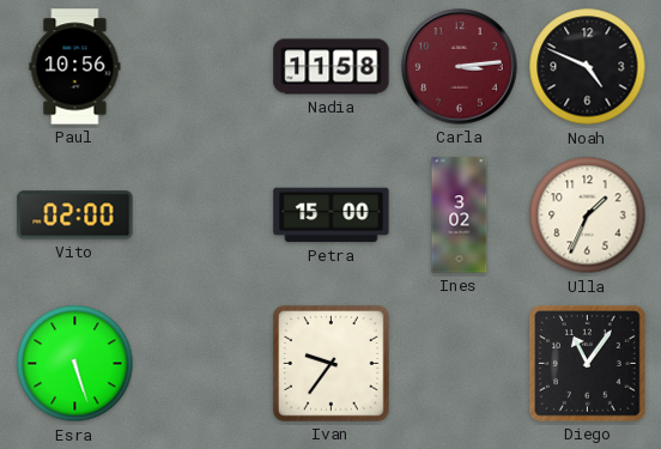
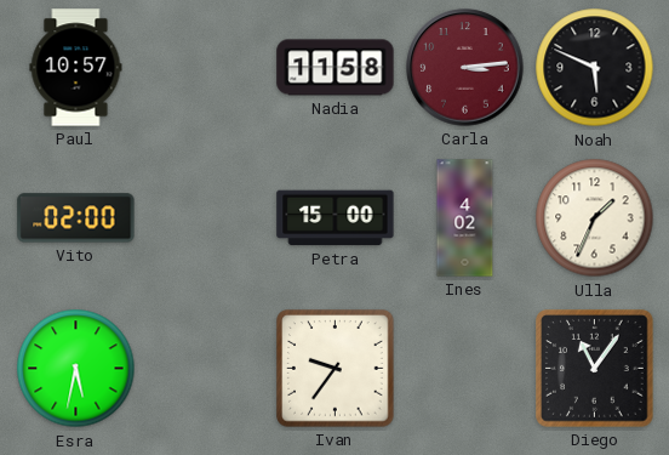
Paul: 10:56 -> 10:57 (76, 68)
Noah: 4:49 -> 5:49 (595, 68)
Ines: 3:02 -> 4:02 (465, 218)
Esra: 5:27 -> 5:32 (76, 369)
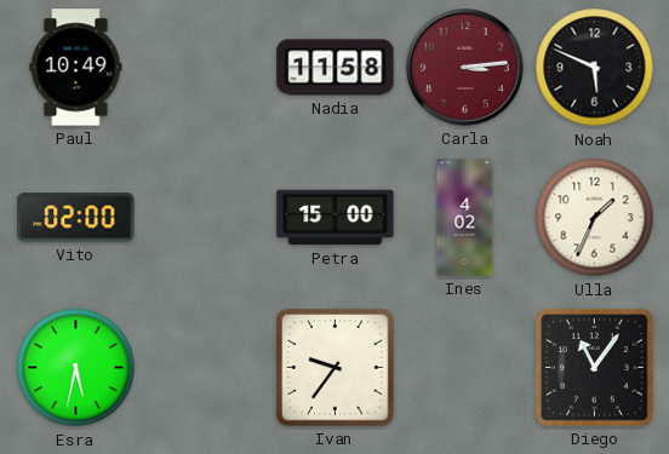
Paul: 10:57 -> 10:49 (76, 68)
